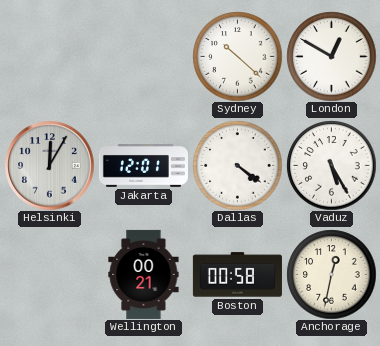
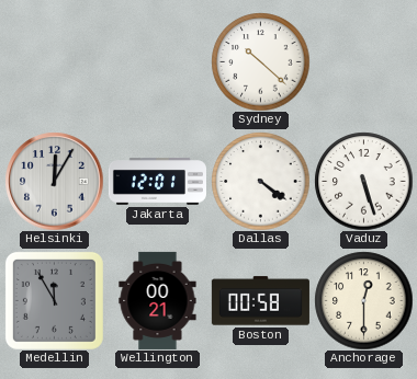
London: 12:50 -> none (331, 56)
Vaduz: 5:25 -> 5:27 (363, 181)
Medellin: none -> 11:55 (54, 300)
Anchorage: 12:32 -> 12:30 (363, 300)
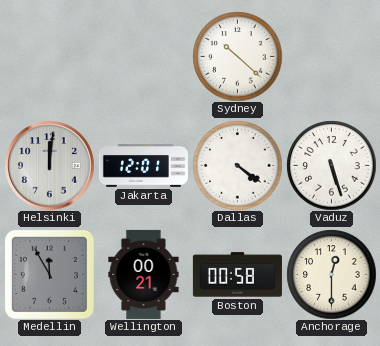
Helsinki: 12:05 -> 12:01 (49, 165)
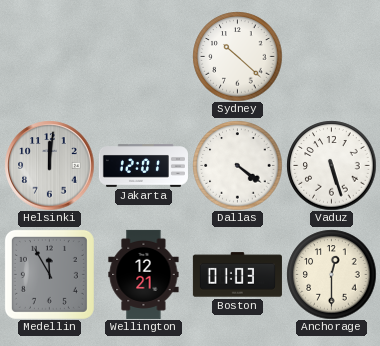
Wellington: 00:21 -> 12:21 (144, 274)
Boston: 00:58 -> 01:03 (237, 275)
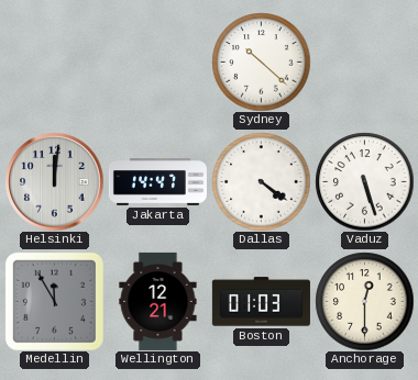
Jakarta: 12:01 -> 14:47 (157, 182)
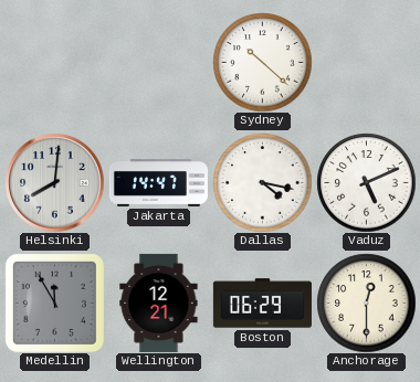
Helsinki: 12:01 -> 8:01 (54, 182)
Dallas: 4:21 -> 4:17 (262, 182)
Vaduz: 5:27 -> 5:11 (366, 182)
Boston: 01:03 -> 06:29 (262, 304)
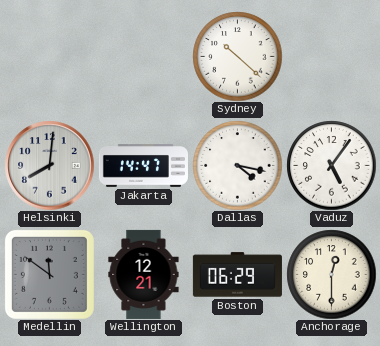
Vaduz: 5:11 -> 5:06 (331, 165)
Medellin: 11:55 -> 11:51 (49, 274)
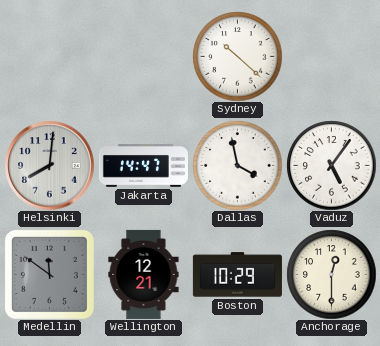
Dallas: 4:17 -> 3:58 (237, 165)
Boston: 06:29 -> 10:29 (237, 275)
